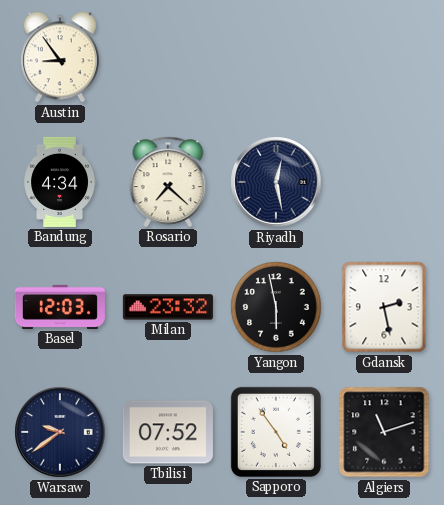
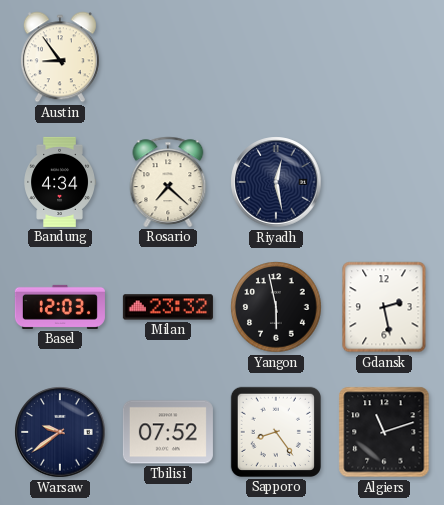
Sapporo: 4:54 -> 8:24 (276, 432)
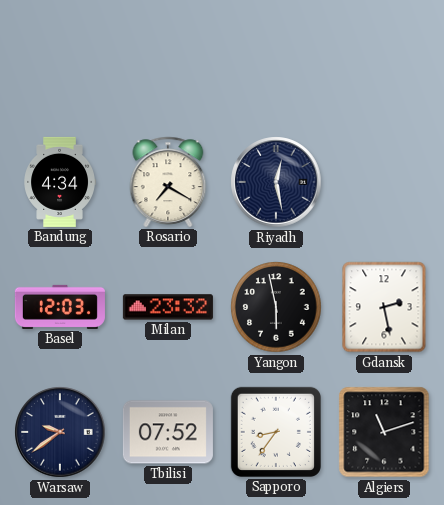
Austin: 8:54 -> none (60, 57)
Rosario: 7:22 -> 7:20 (168, 182)
Sapporo: 8:24 -> 8:36 (276, 432)
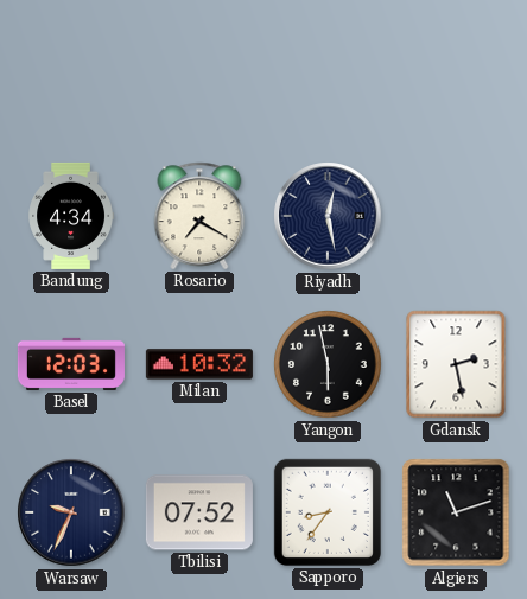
Milan: 23:32 -> 10:32 (199, 364)
Warsaw: 9:39 -> 9:34 (71, 512)
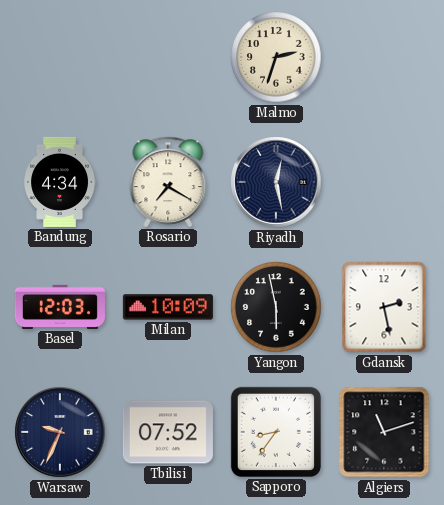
Malmo: none -> 2:33 (276, 57)
Milan: 10:32 -> 10:09 (168, 307)
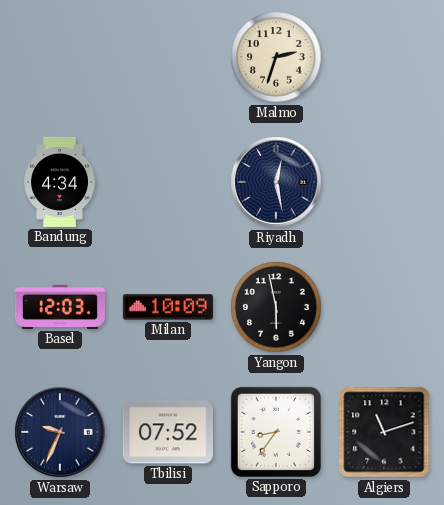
Rosario: 7:20 -> none (168, 182)
Gdansk: 2:28 -> none (384, 307)
